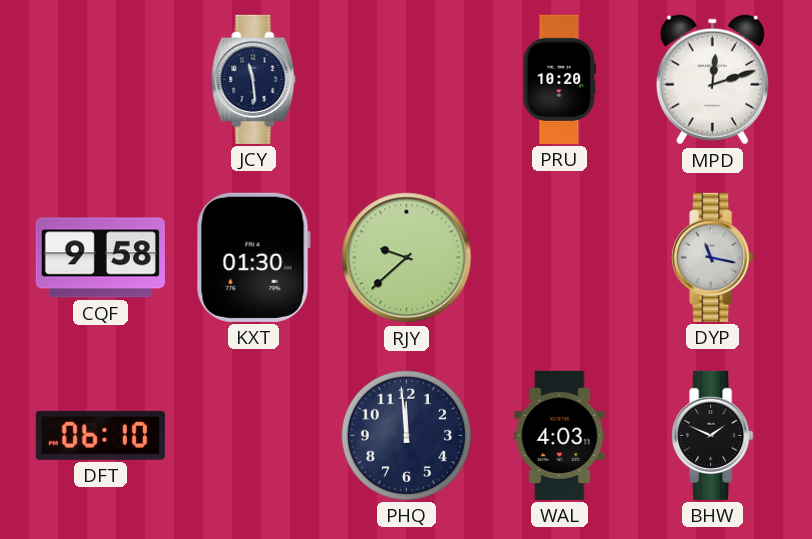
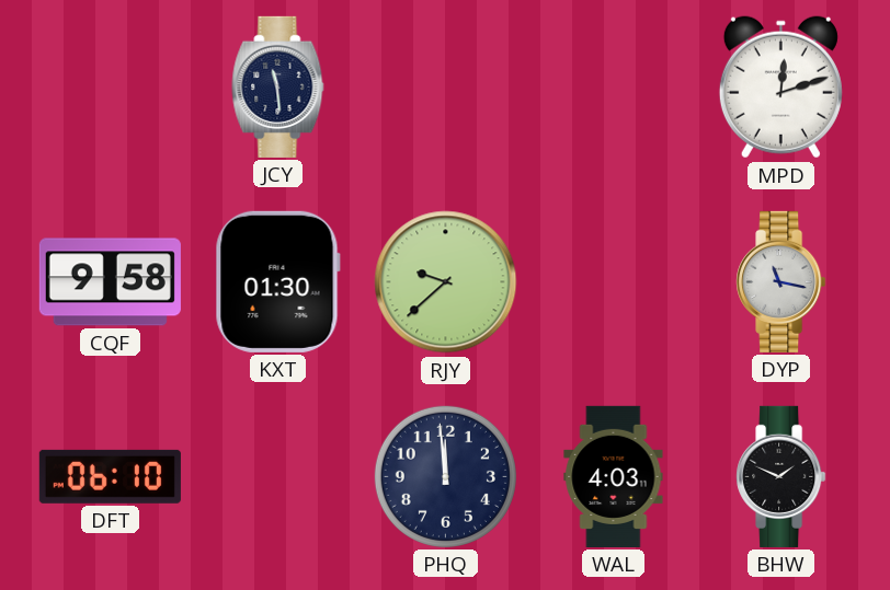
PRU: 10:20 -> none (560, 79)
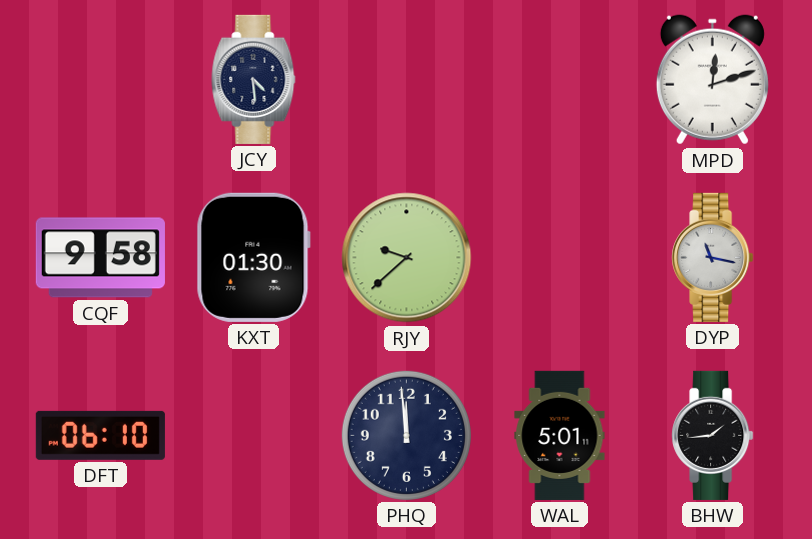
JCY: 11:29 -> 4:29 (254, 79)
WAL: 4:03 -> 5:01 (560, 435)
BHW: 1:49 -> 1:44 (713, 435)
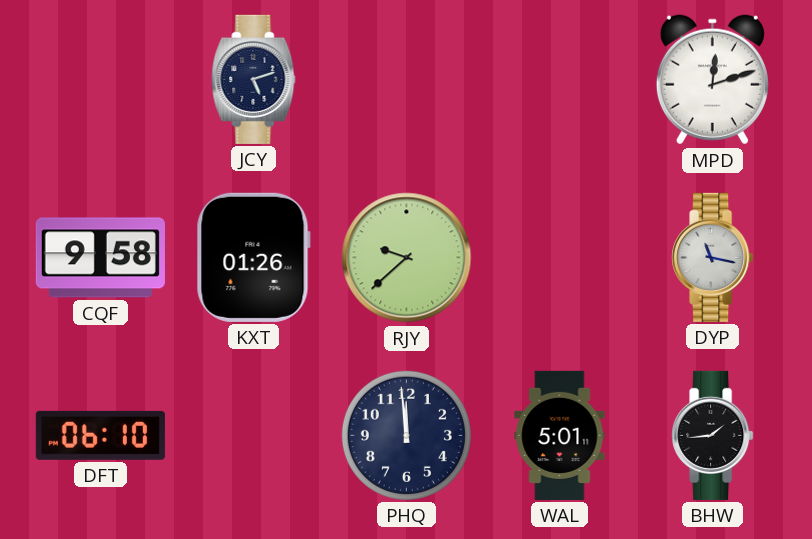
JCY: 4:29 -> 5:12 (254, 79)
KXT: 01:30 -> 01:26 (253, 257)
